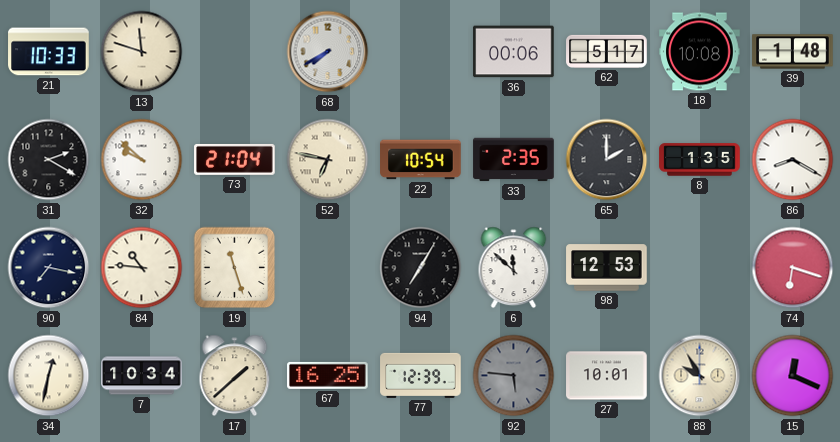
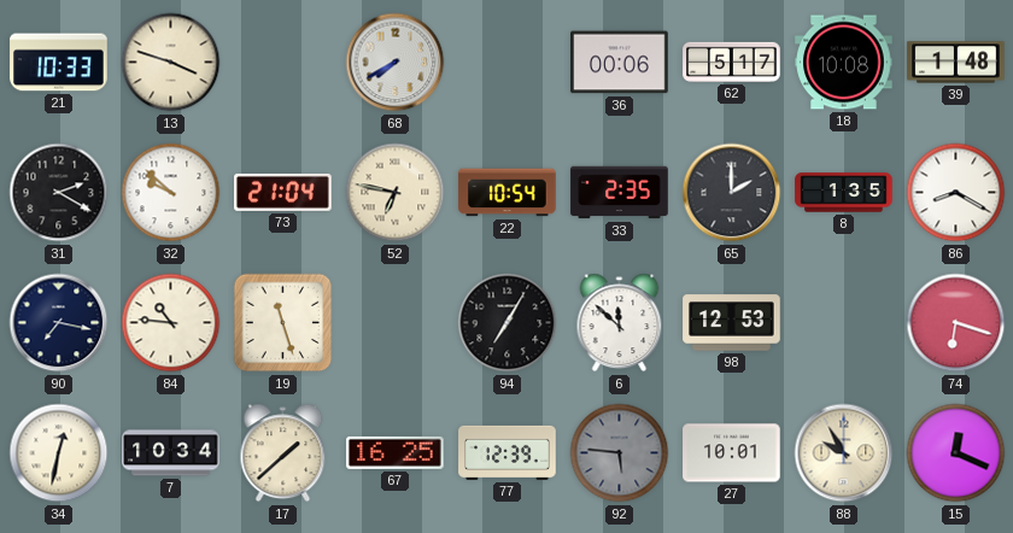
13: 11:48 -> 3:48 (171, 63)
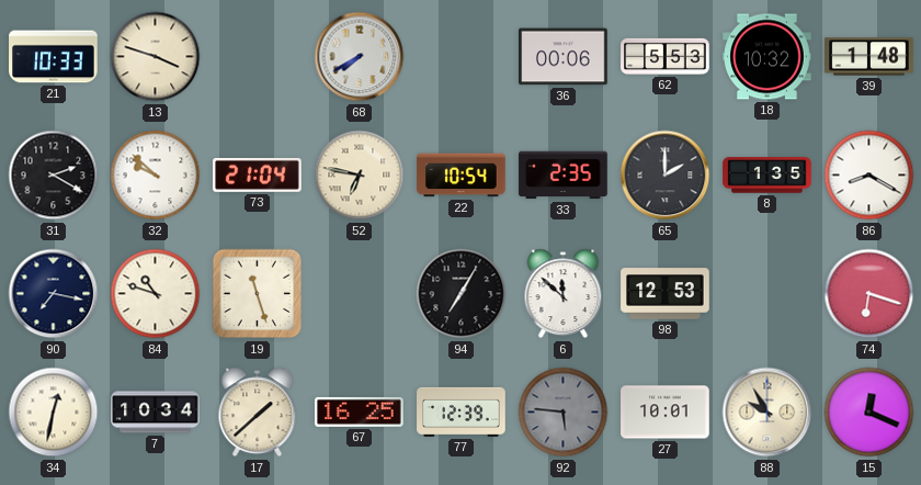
62: 5:17 -> 5:53 (666, 56)
18: 10:08 -> 10:32 (768, 57)
84: 10:46 -> 10:48 (156, 294)
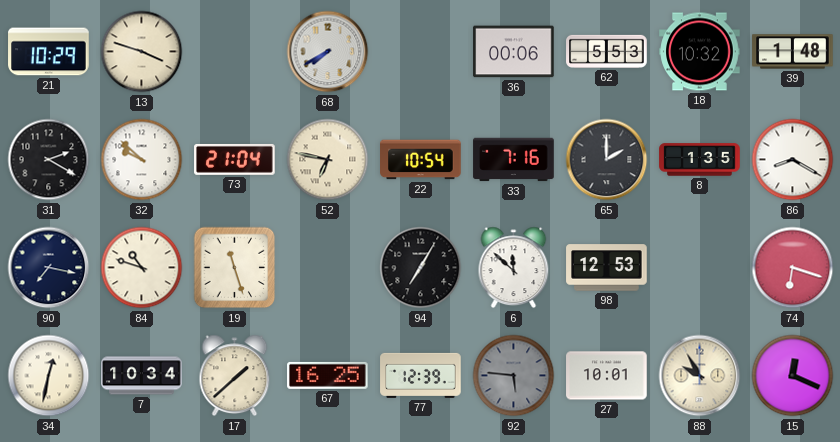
21: 10:33 -> 10:29 (49, 52)
33: 2:35 -> 7:16 (514, 160)
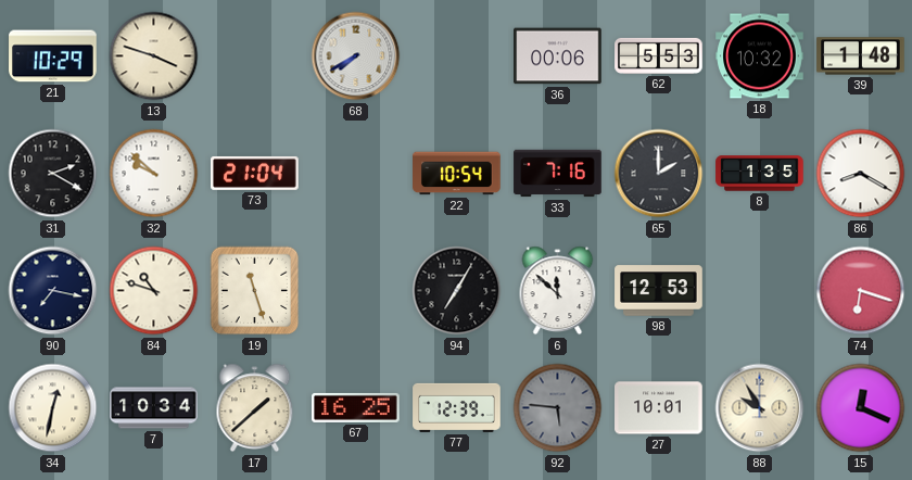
52: 6:47 -> none (328, 160)
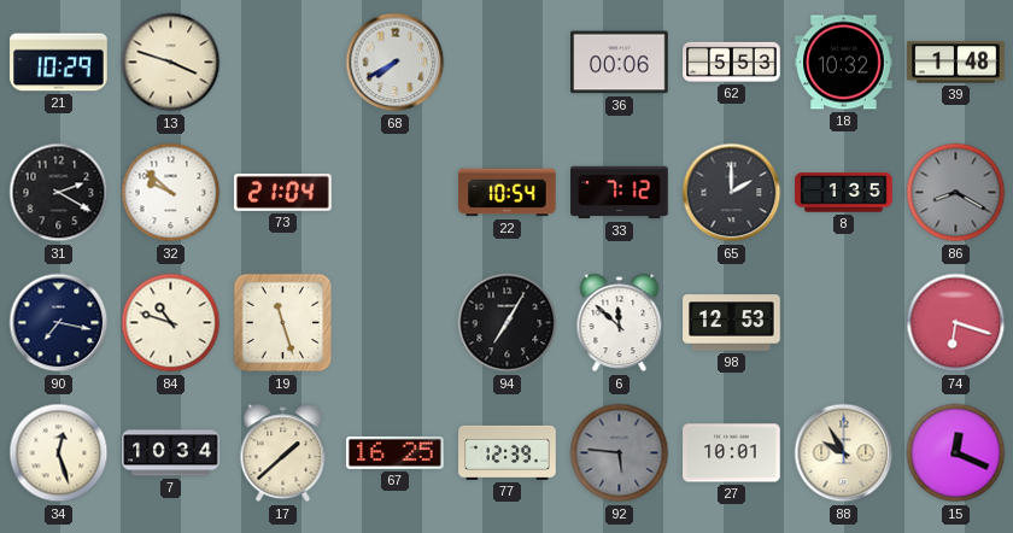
33: 7:16 -> 7:12 (620, 193)
86 dial: white -> grey (956, 193)
34: 12:32 -> 12:27 (59, 453)
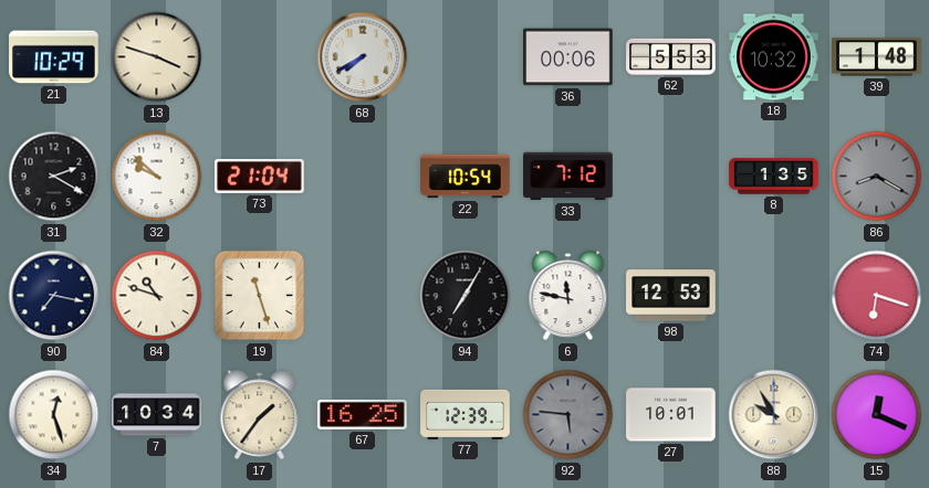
65: 2:00 -> none (732, 193)
6: 11:52 -> 11:47 (568, 296)
17: 1:38 -> 1:36 (260, 415)
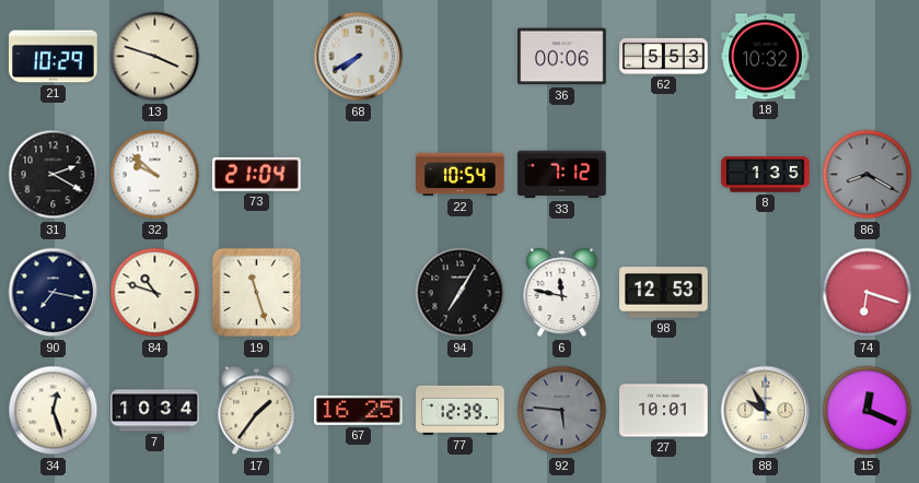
39: 1:48 -> none (877, 57)
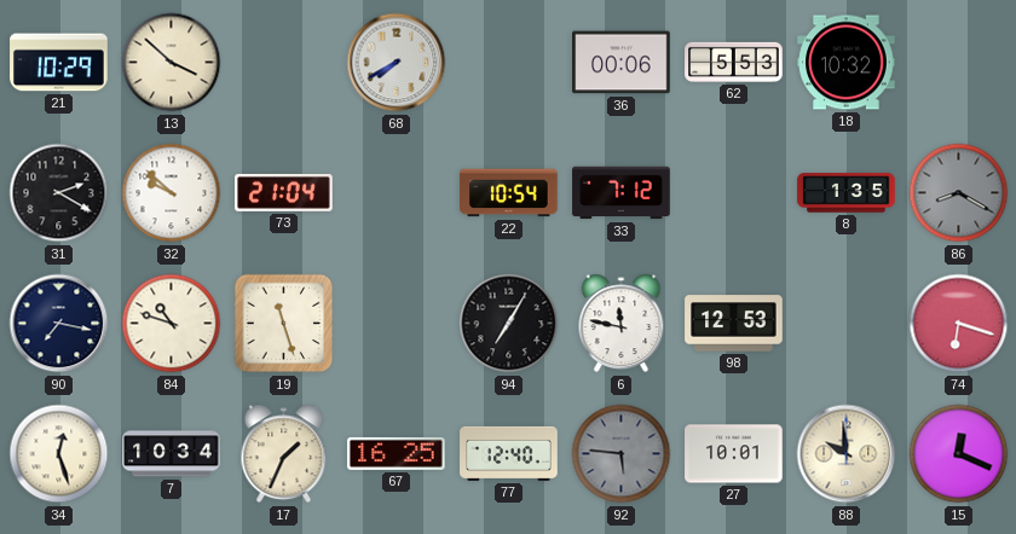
13: 3:48 -> 3:52 (172, 63)
17: 1:36 -> 1:34 (284, 454)
77: 12:39 -> 12:40 (509, 453)
88: 9:55 -> 9:59 (847, 454)
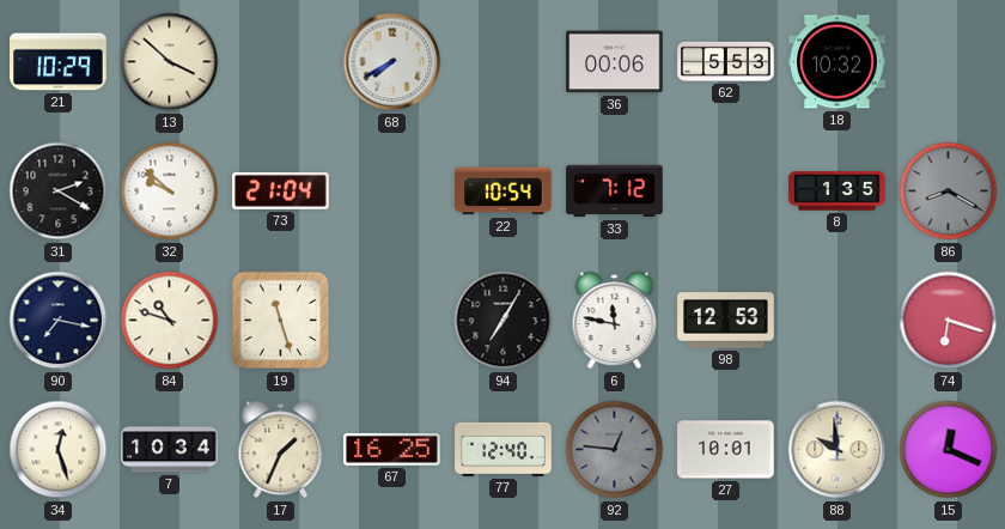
92: 5:46 -> 12:46 (615, 450)
